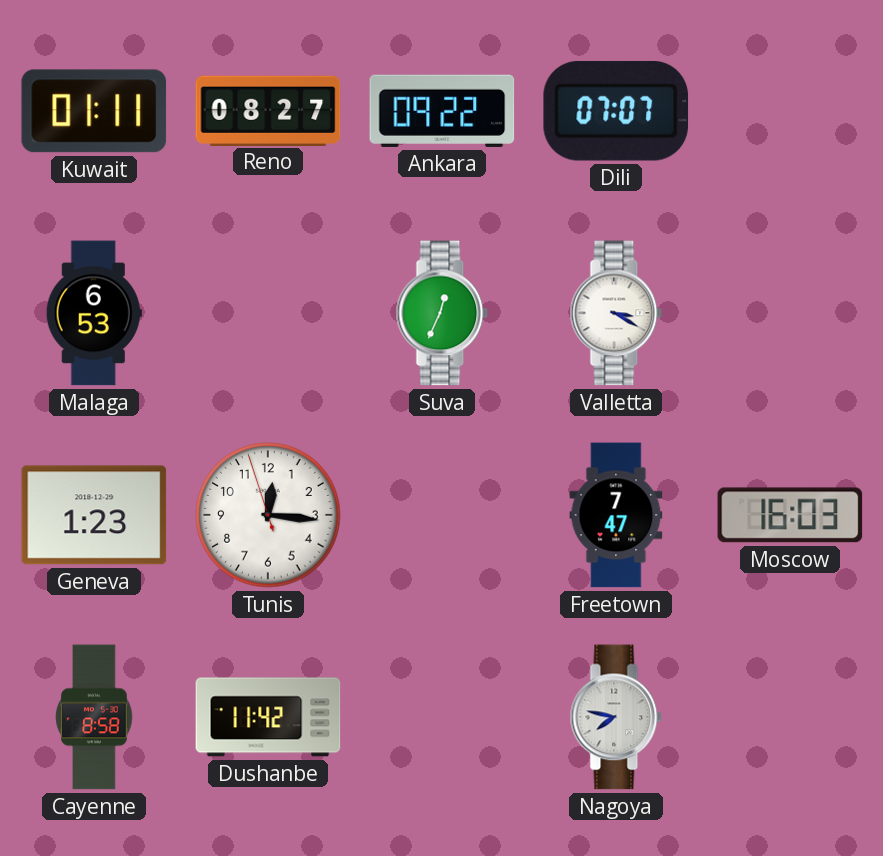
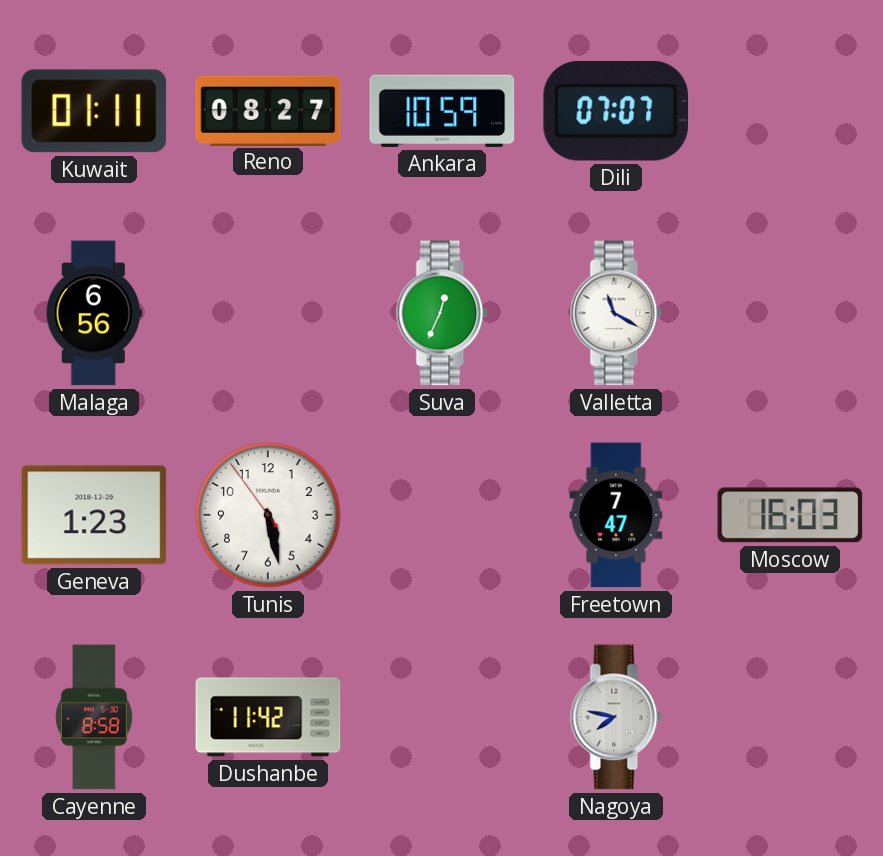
Ankara: 09:22 -> 10:59 (442, 111)
Malaga: 6:53 -> 6:56 (94, 313)
Valletta: 3:20 -> 11:20 (616, 313)
Tunis: 12:15 -> 5:27 (268, 515)
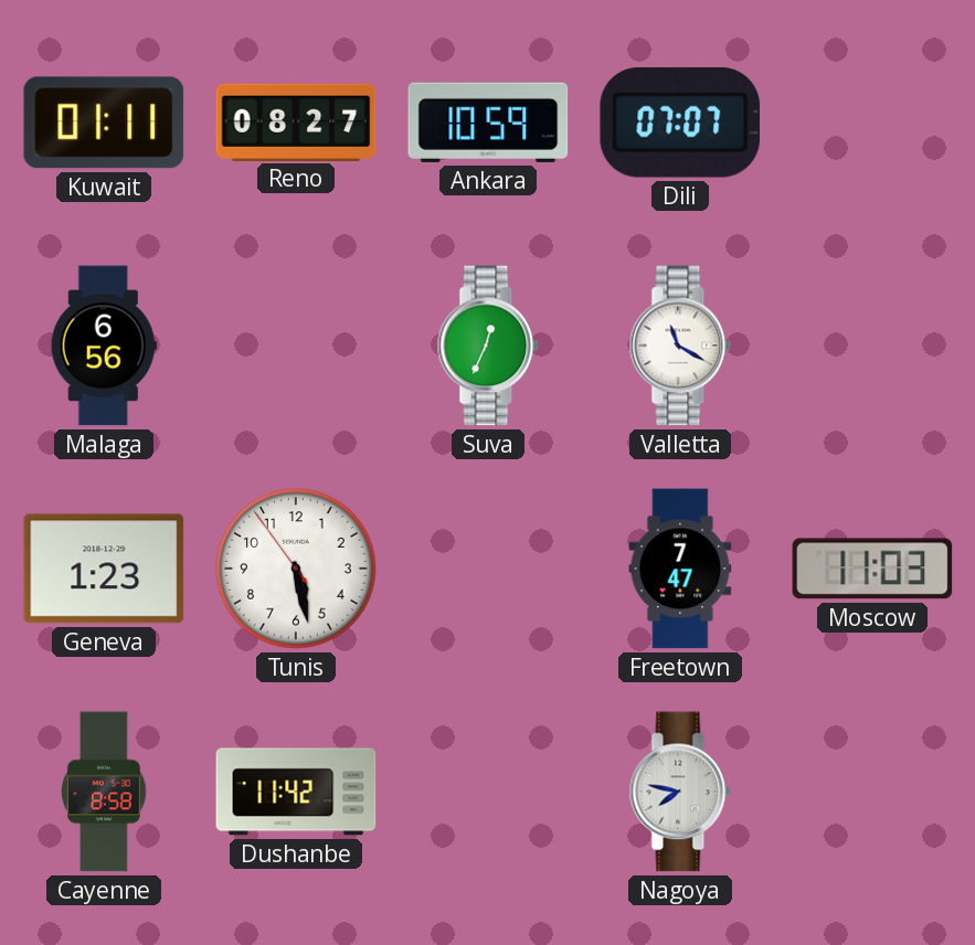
Moscow: 16:03 -> 11:03 (872, 569)
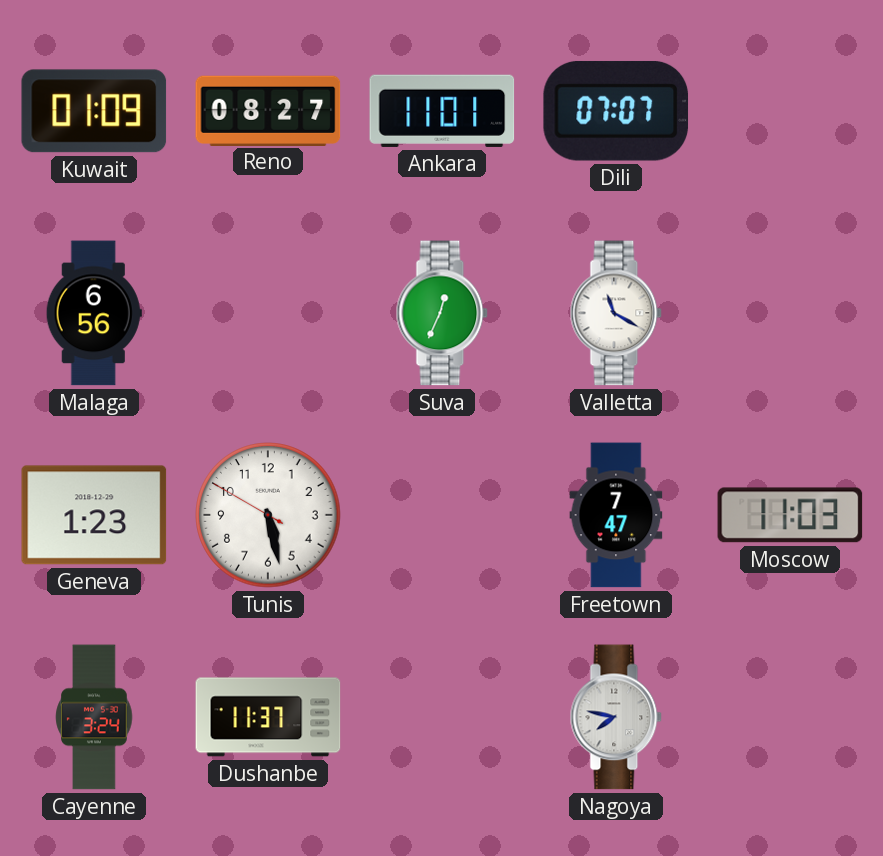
Kuwait: 01:11 -> 01:09 (94, 111)
Ankara: 10:59 -> 11:01 (442, 111)
Tunis: 5:27:54 -> 5:27:50 (268, 515)
Cayenne: 8:58 -> 3:24 (94, 717)
Dushanbe: 11:42 -> 11:37 (268, 717)
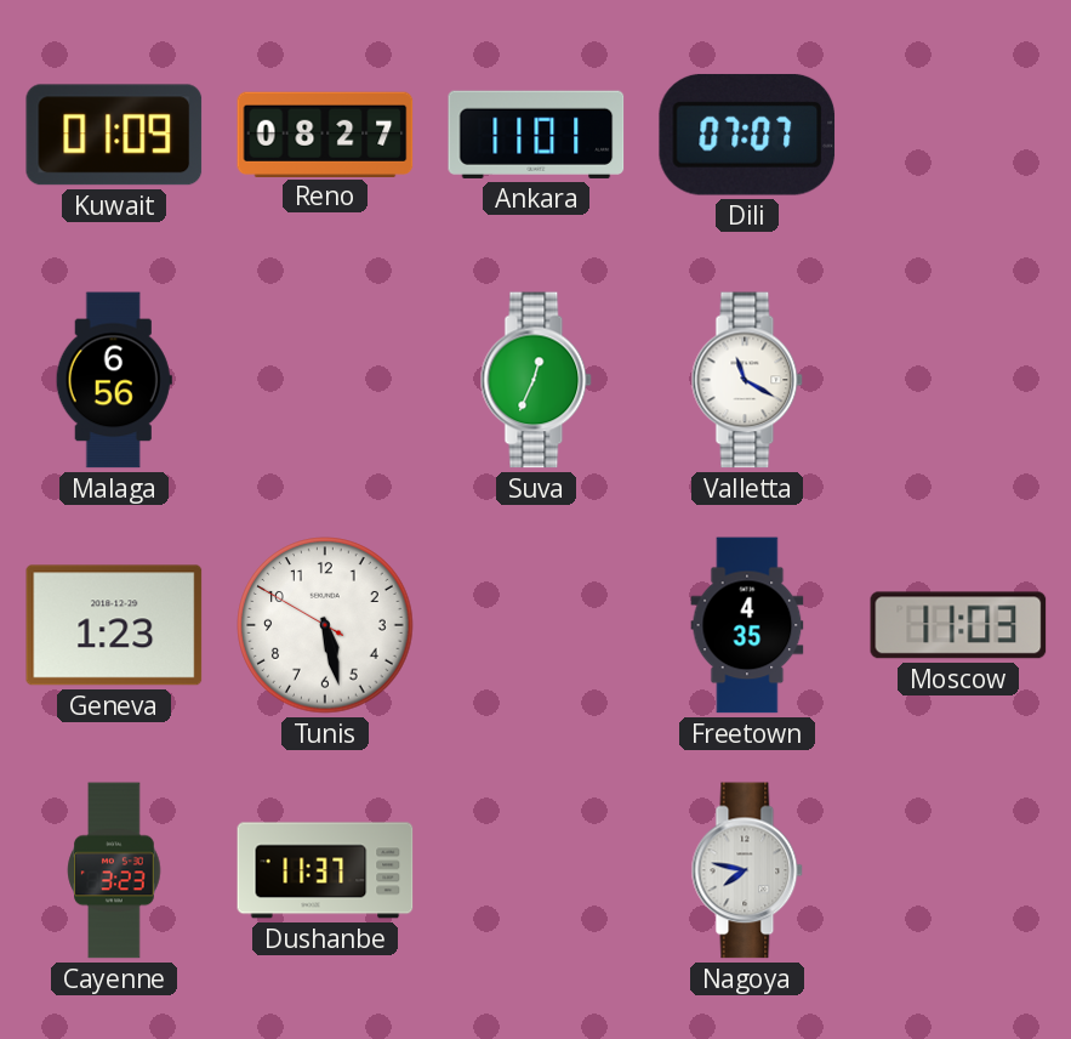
Freetown: 7:47 -> 4:35 (747, 625)
Cayenne: 3:24 -> 3:23 (114, 870)
